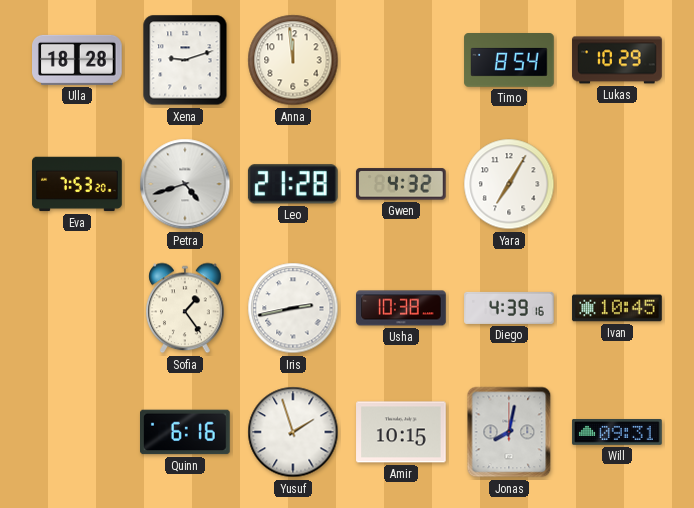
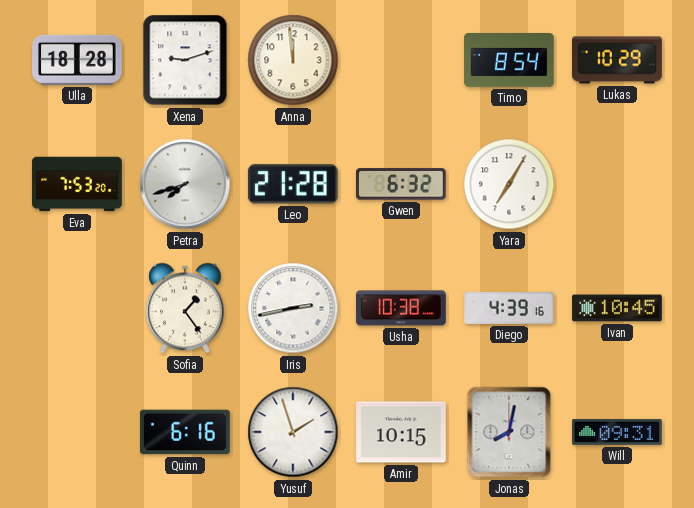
Petra: 4:42 -> 7:42 (185, 184)
Gwen: 4:32 -> 6:32 (401, 184)
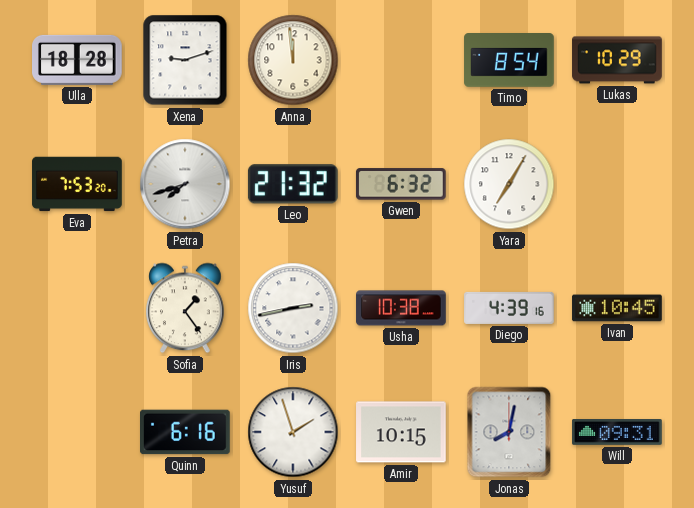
Leo: 21:28 -> 21:32 (293, 184)
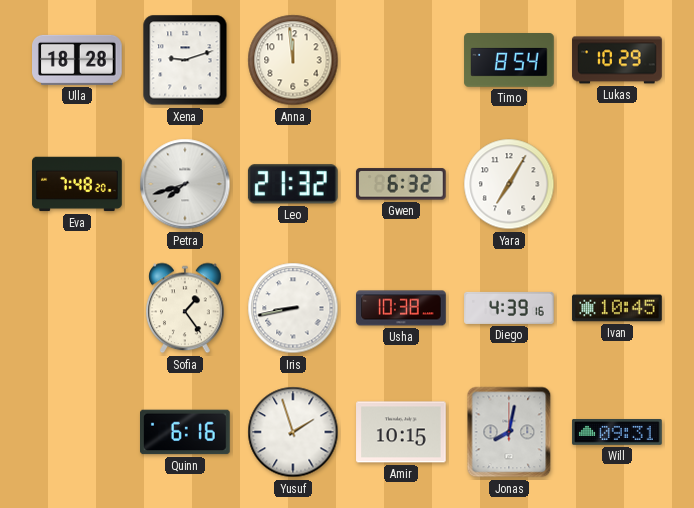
Eva: 7:53 -> 7:48 (77, 184)
Iris: 2:43 -> 8:43 (293, 308)
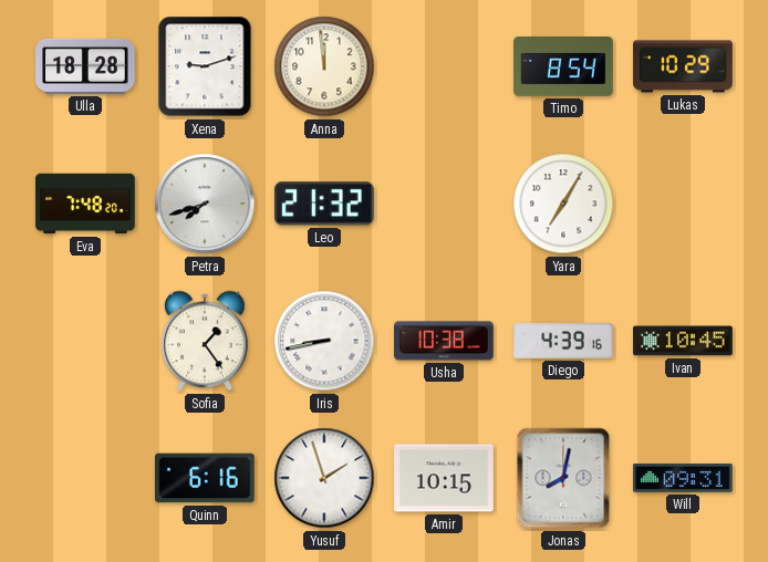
Gwen: 6:32 -> none (401, 184)
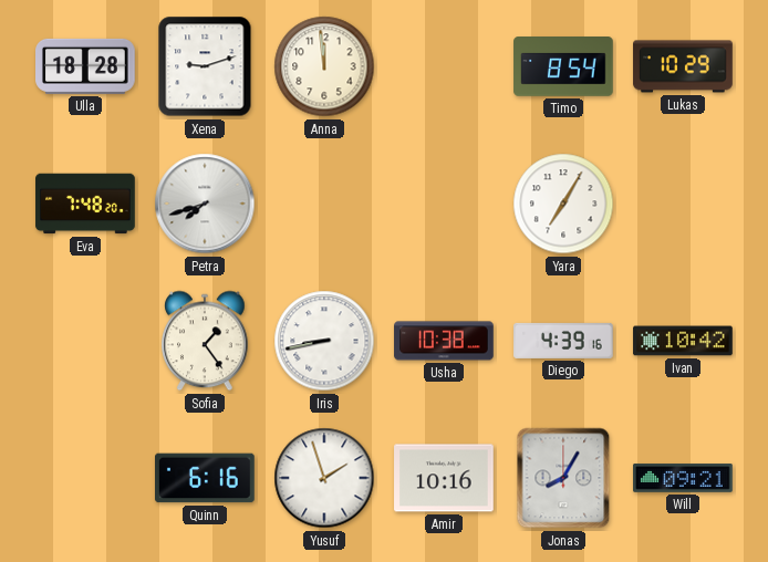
Leo: 21:32 -> none (324, 204)
Ivan: 10:45 -> 10:42 (683, 341)
Amir: 10:15 -> 10:16 (444, 478)
Jonas: 8:02 -> 8:05 (563, 478)
Will: 09:31 -> 09:21 (683, 479)
